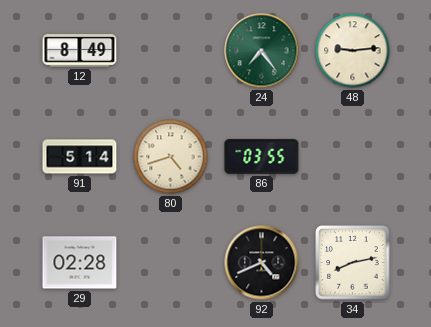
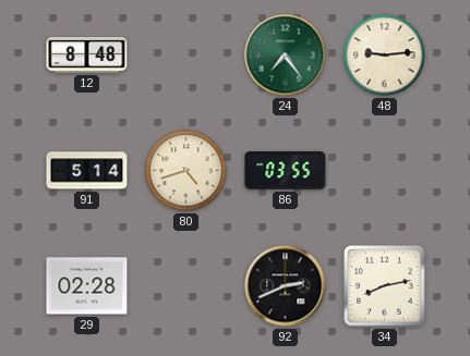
12: 8:49 -> 8:48 (87, 56)
92: 4:41 -> 2:41 (286, 286)
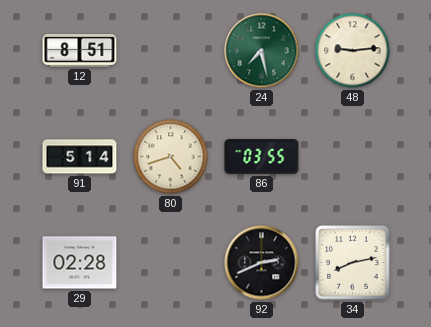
12: 8:48 -> 8:51 (80, 51)
24: 7:24 -> 7:28 (262, 51)
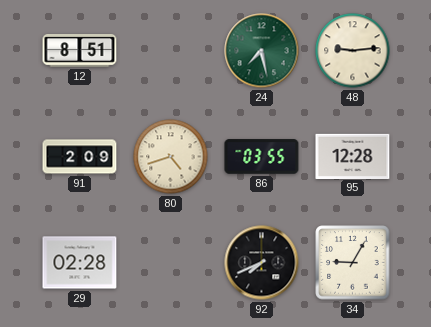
91: 5:14 -> 2:09 (80, 157)
95: none -> 12:28 (353, 156)
92: 2:41 -> 7:41 (262, 263)
34: 8:13 -> 9:05 (353, 263)
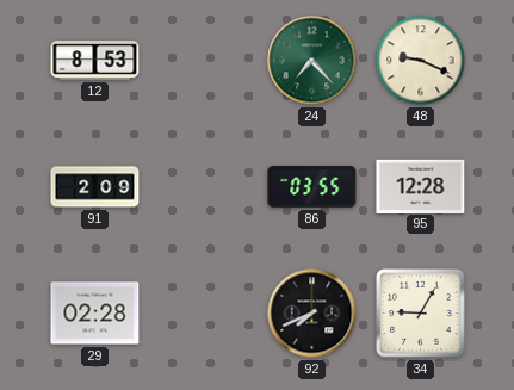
12: 8:51 -> 8:53 (95, 61)
24: 7:28 -> 7:23 (312, 61)
48: 9:14 -> 9:19 (421, 61)
80: 4:42 -> none (171, 157)
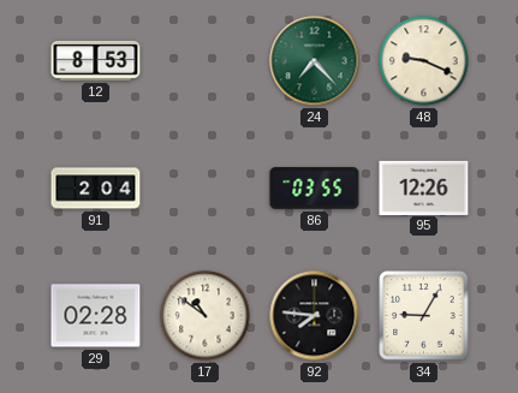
91: 2:09 -> 2:04 (96, 189)
95: 12:28 -> 12:26 (424, 187)
17: none -> 10:51 (206, 316)
92: 7:41 -> 7:46 (315, 316)
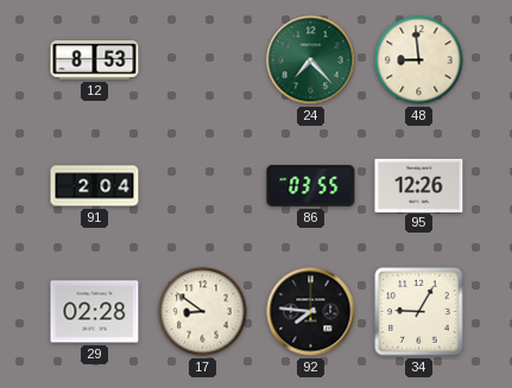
48: 9:19 -> 8:59 (419, 61)
17: 10:51 -> 8:51 (203, 312)
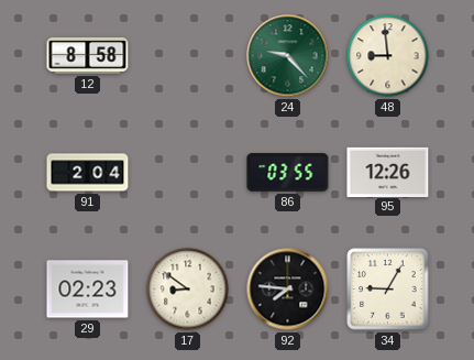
12: 8:53 -> 8:58 (88, 56)
24: 7:23 -> 9:23 (288, 56)
29: 02:28 -> 02:23 (88, 290)
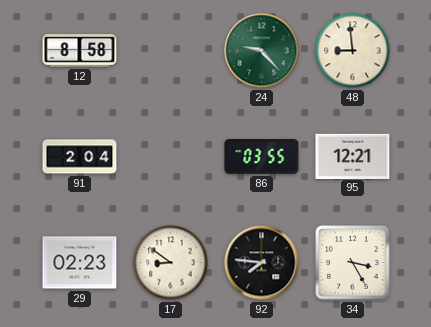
95: 12:26 -> 12:21 (353, 156)
34: 9:05 -> 3:25 (353, 263)
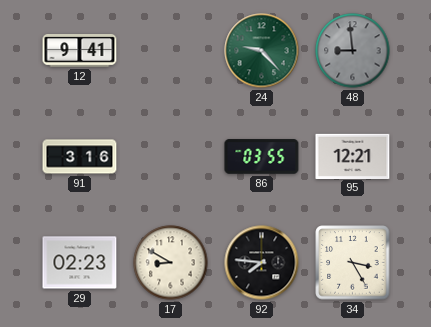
12: 8:58 -> 9:41 (80, 51)
48 dial: cream -> grey (353, 51)
91: 2:04 -> 3:16 (80, 157)
17: 8:51 -> 8:50 (171, 263)
